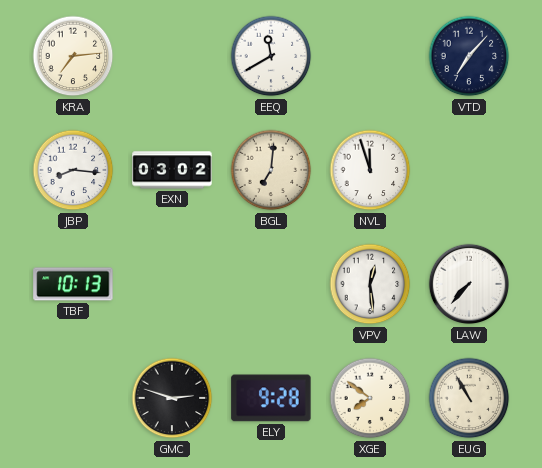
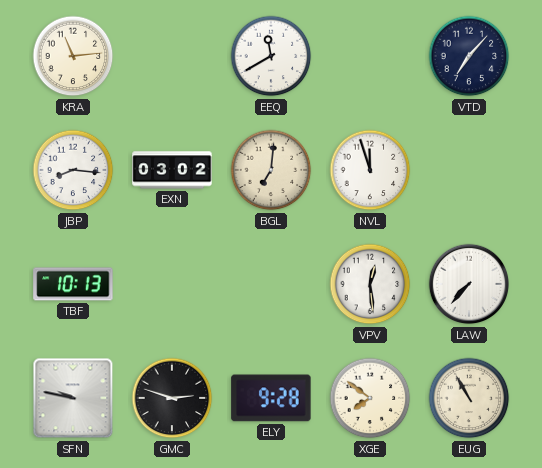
KRA: 7:14 -> 11:14 (73, 56)
SFN: none -> 9:47 (73, 398)
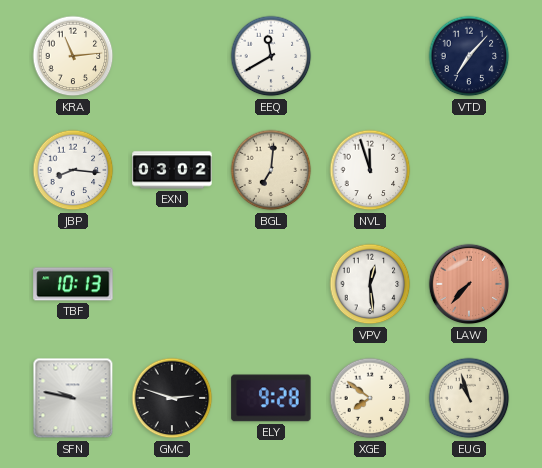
LAW dial: white -> salmon (469, 284)
EUG: 10:55 -> 10:57 (469, 398)
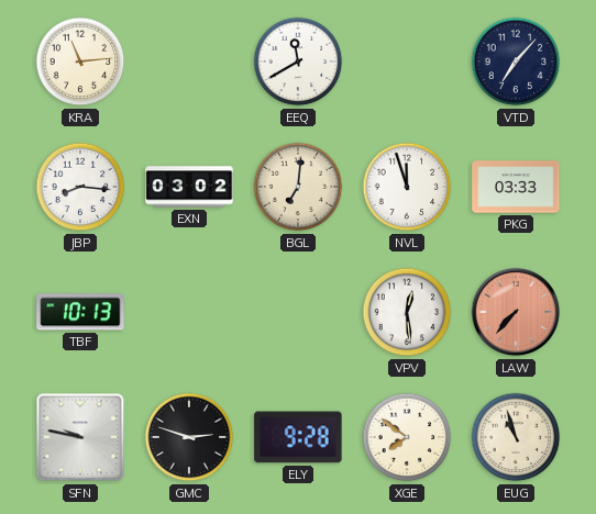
PKG: none -> 03:33 (516, 187)
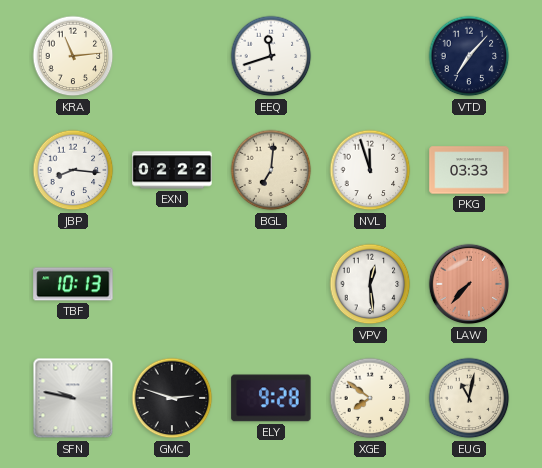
EEQ: 11:40 -> 11:42 (271, 56)
EXN: 03:02 -> 02:22 (172, 170)
EUG: 10:57 -> 11:02 (469, 398)
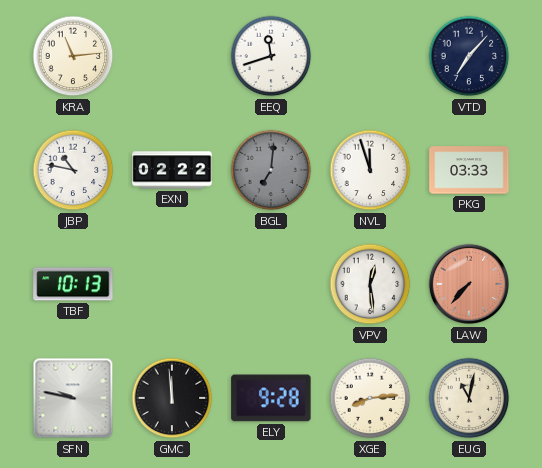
JBP: 8:16 -> 10:47 (73, 170)
BGL dial: cream -> grey (271, 170)
GMC: 2:48 -> 11:59 (172, 398)
XGE: 7:51 -> 8:14 (370, 398)
